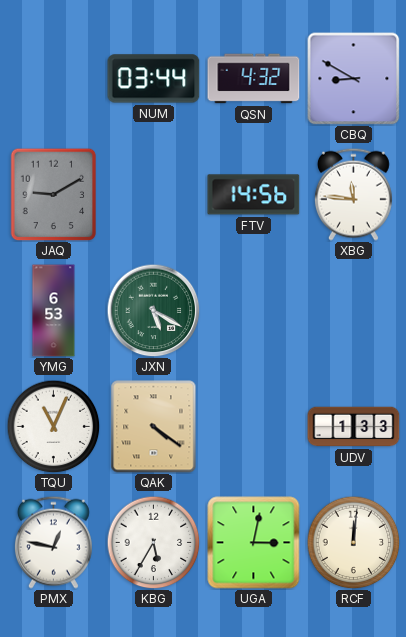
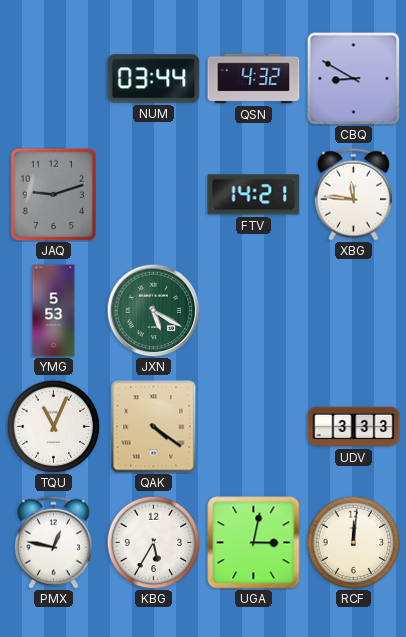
JAQ: 9:10 -> 9:12 (54, 194)
FTV: 14:56 -> 14:21 (254, 195)
YMG: 6:53 -> 5:53 (54, 311)
UDV: 1:33 -> 3:33 (354, 427)
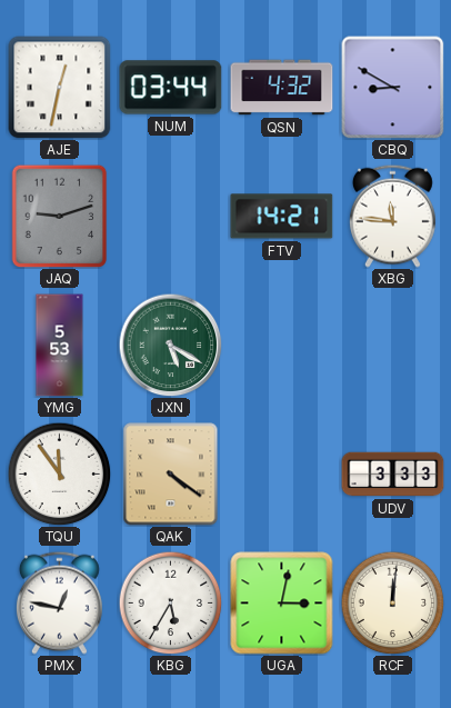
AJE: none -> 12:32 (60, 88)
TQU: 11:04 -> 11:54 (59, 473)
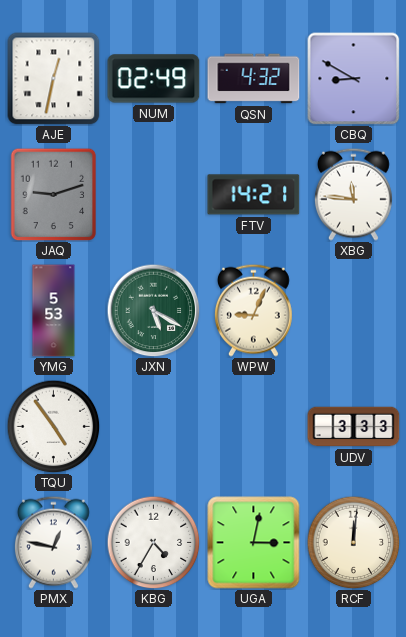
NUM: 03:44 -> 02:49 (154, 79)
WPW: none -> 9:04 (253, 310)
TQU: 11:54 -> 4:54 (53, 426)
QAK: 4:21 -> none (171, 475)
KBG: 5:35 -> 4:35 (153, 542)
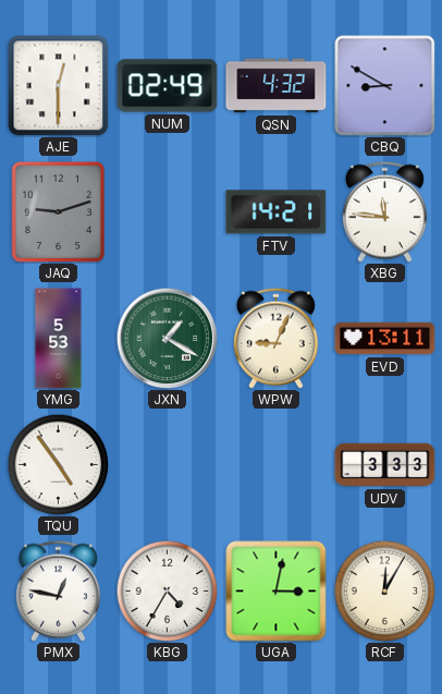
AJE: 12:32 -> 12:30 (59, 86)
JXN: 5:20 -> 1:20 (167, 338)
EVD: none -> 13:11 (385, 339)
RCF: 12:01 -> 12:05 (384, 590)
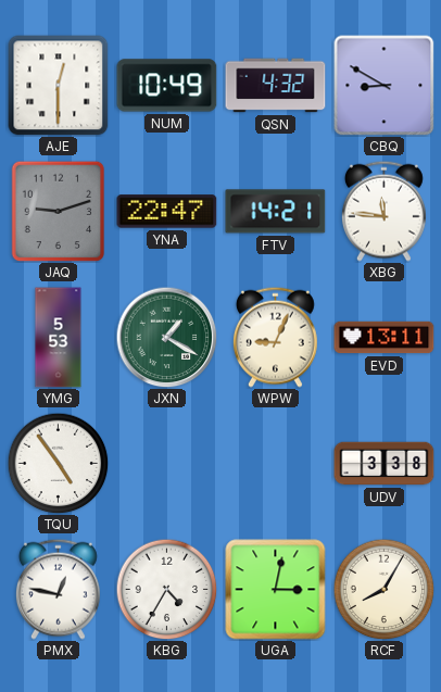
NUM: 02:49 -> 10:49 (167, 86)
YNA: none -> 22:47 (167, 212)
UDV: 3:33 -> 3:38 (385, 464)
RCF: 12:05 -> 8:05 (383, 589)
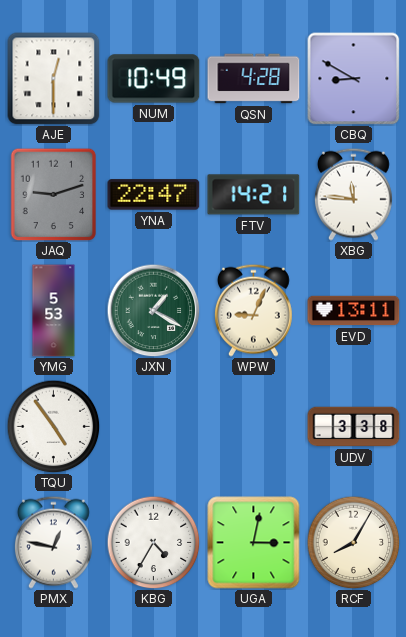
QSN: 4:32 -> 4:28 (254, 79)
